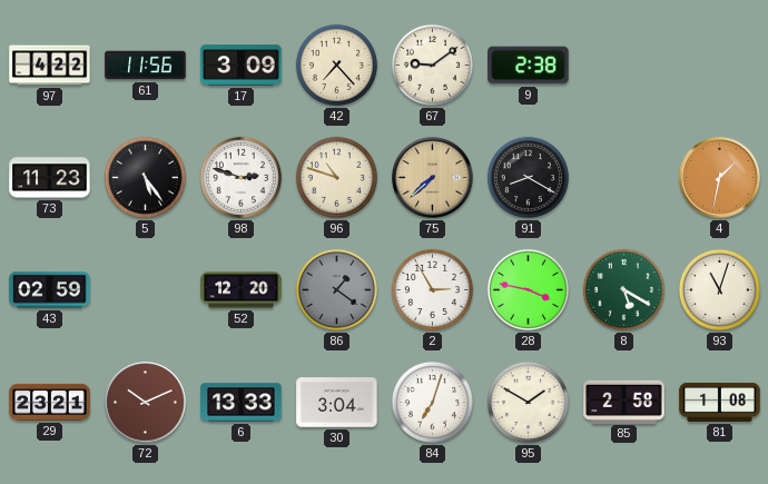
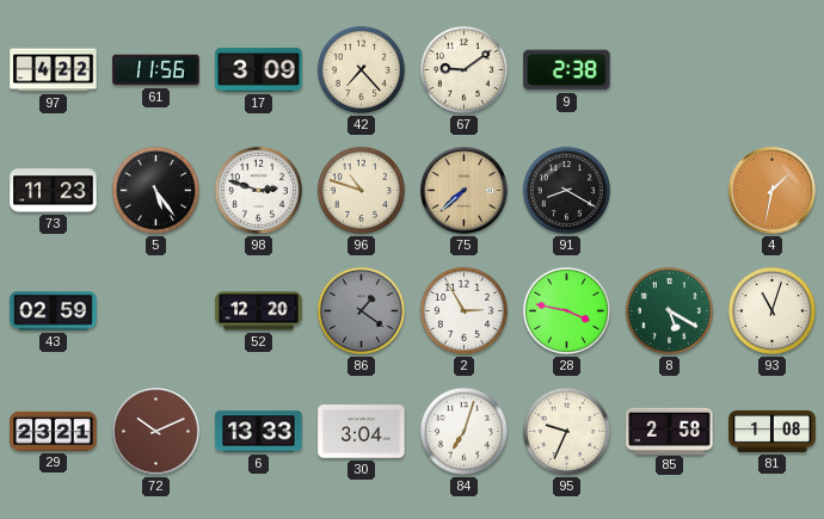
95: 1:50 -> 9:34 (566, 431)
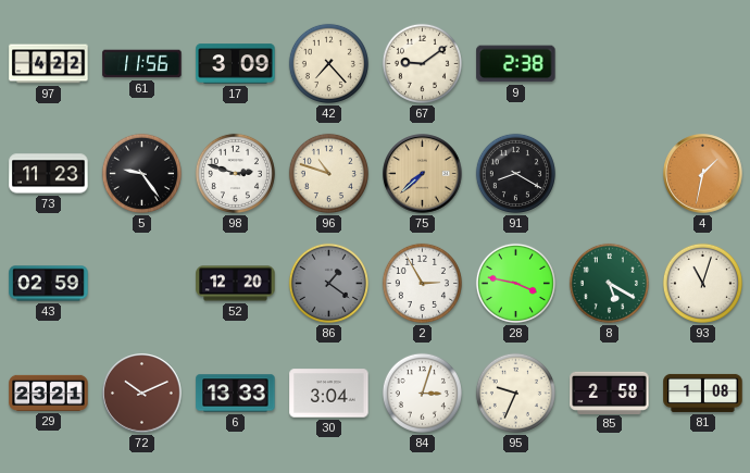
5: 5:24 -> 9:24 (141, 173)
84: 7:03 -> 3:03 (422, 393)
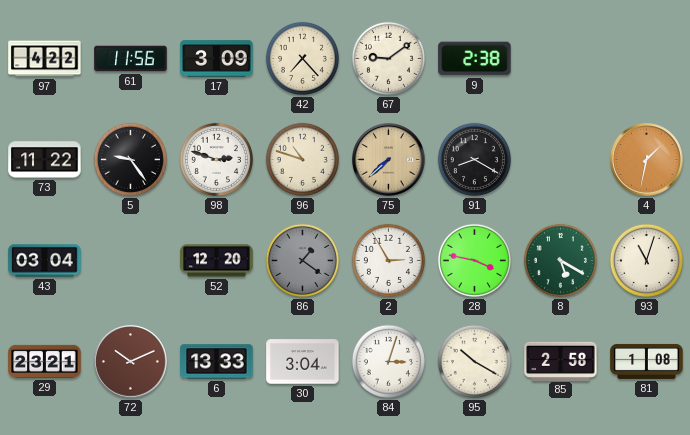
73: 11:23 -> 11:22 (45, 160)
43: 02:59 -> 03:04 (45, 261)
95: 9:34 -> 10:20 (474, 361)
